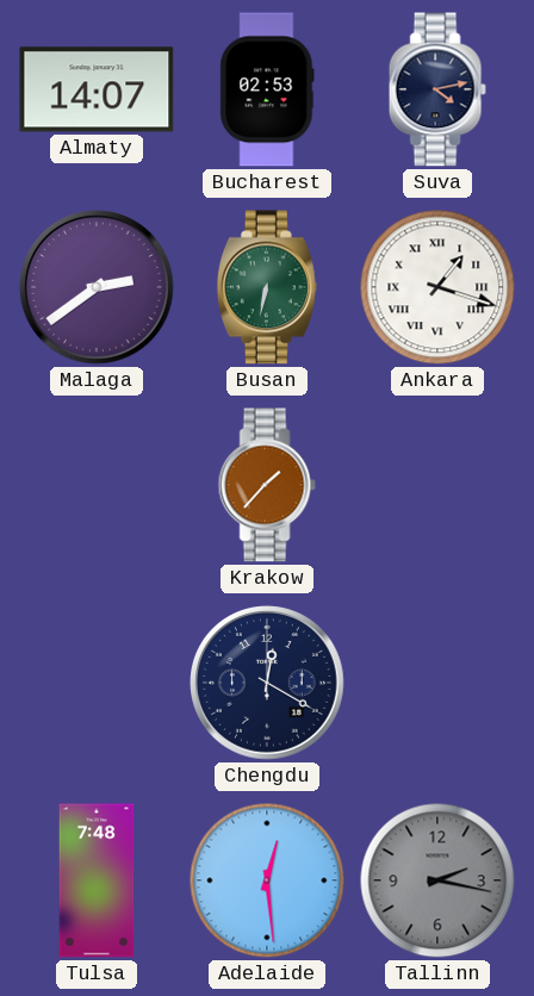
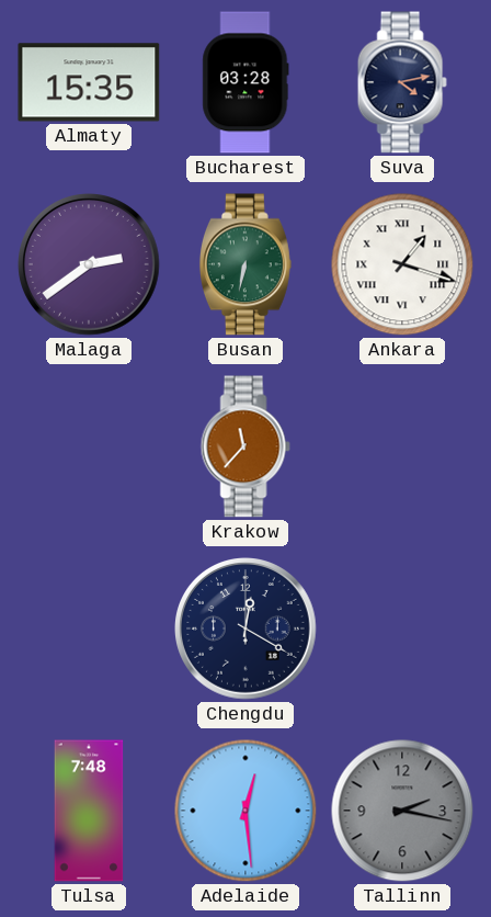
Almaty: 14:07 -> 15:35 (89, 82)
Bucharest: 02:53 -> 03:28 (245, 82)
Krakow: 1:37 -> 11:37 (245, 446)
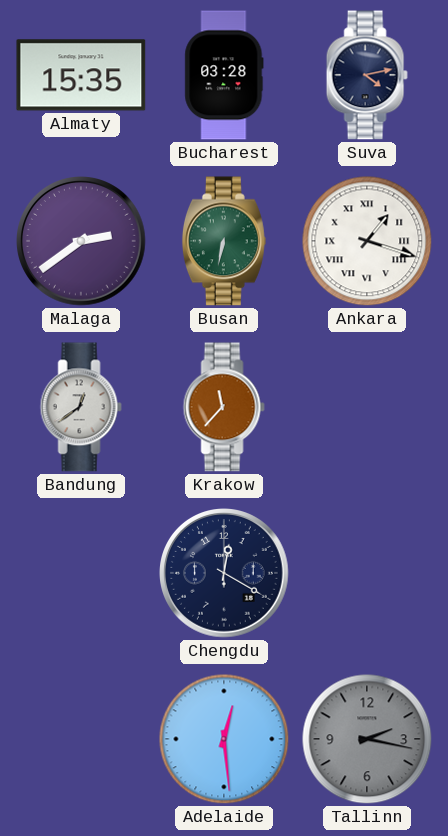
Bandung: none -> 12:39 (81, 407)
Tulsa: 7:48 -> none (89, 811)
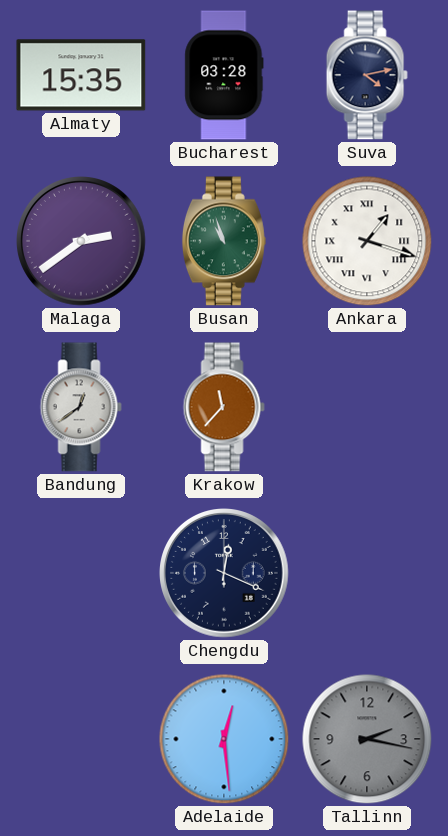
Busan: 6:32 -> 10:57 (224, 241)
Chengdu: 12:20 -> 12:19 (225, 574)
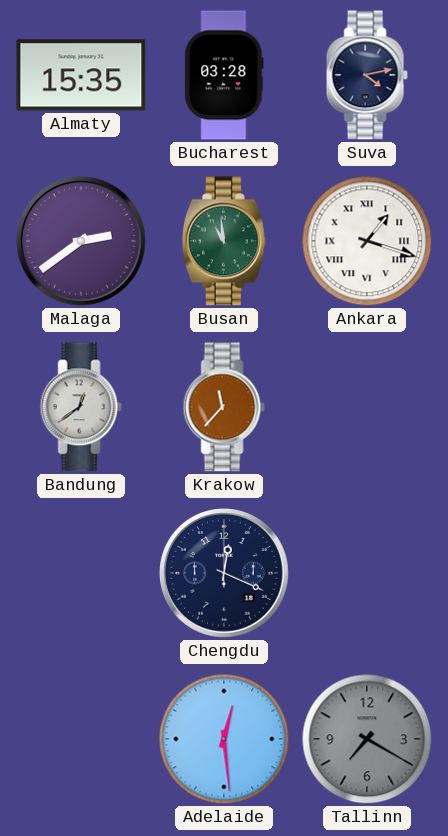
Busan: 10:57 -> 10:59 (224, 241)
Tallinn: 2:17 -> 7:20 (367, 739)
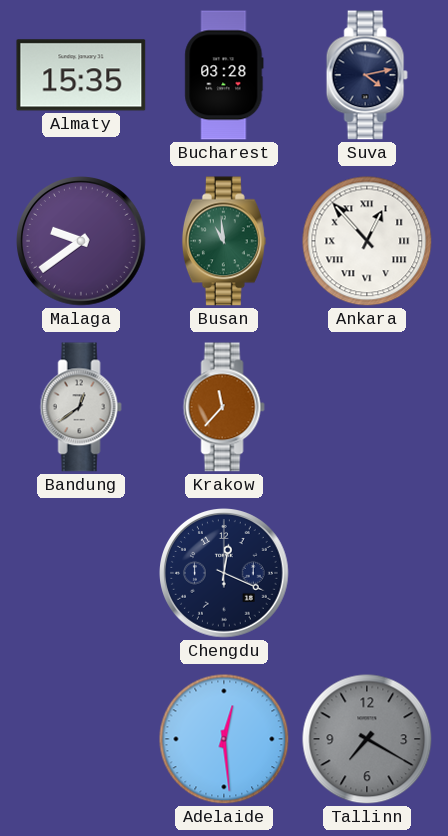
Malaga: 2:39 -> 9:39 (82, 242)
Ankara: 1:18 -> 12:53 (367, 241)
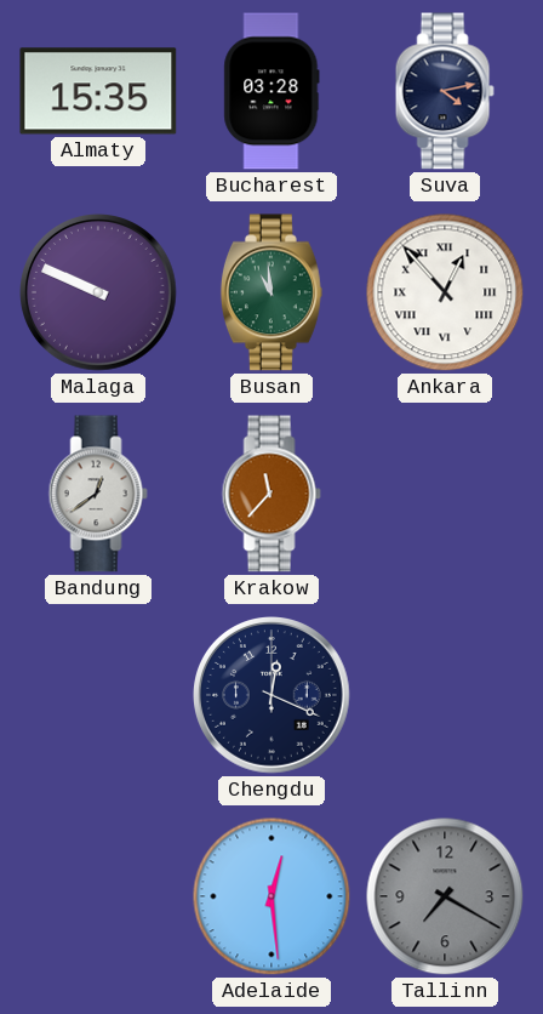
Malaga: 9:39 -> 9:49 (99, 294)
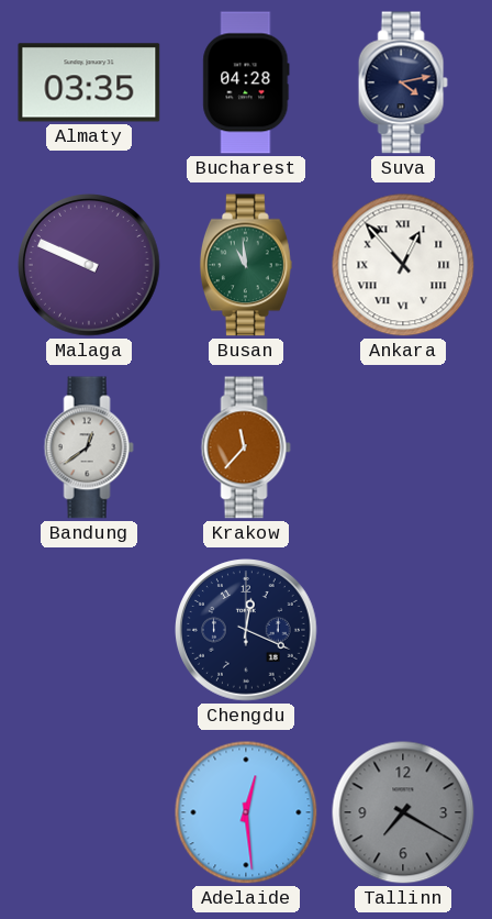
Almaty: 15:35 -> 03:35 (89, 82)
Bucharest: 03:28 -> 04:28 (246, 82)
